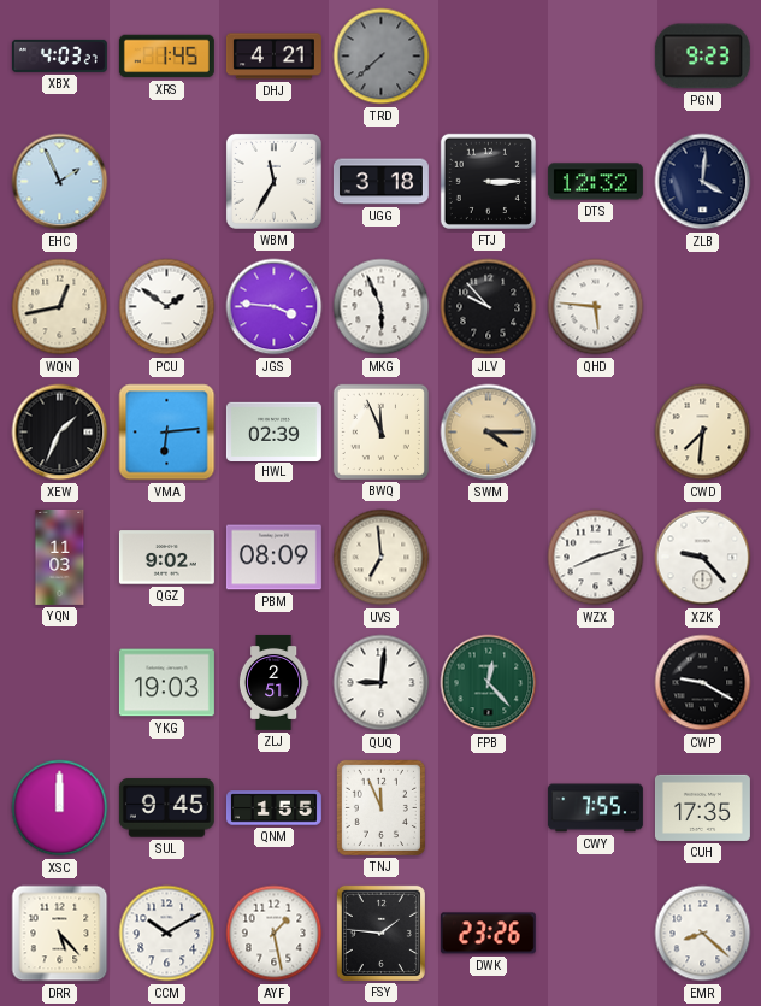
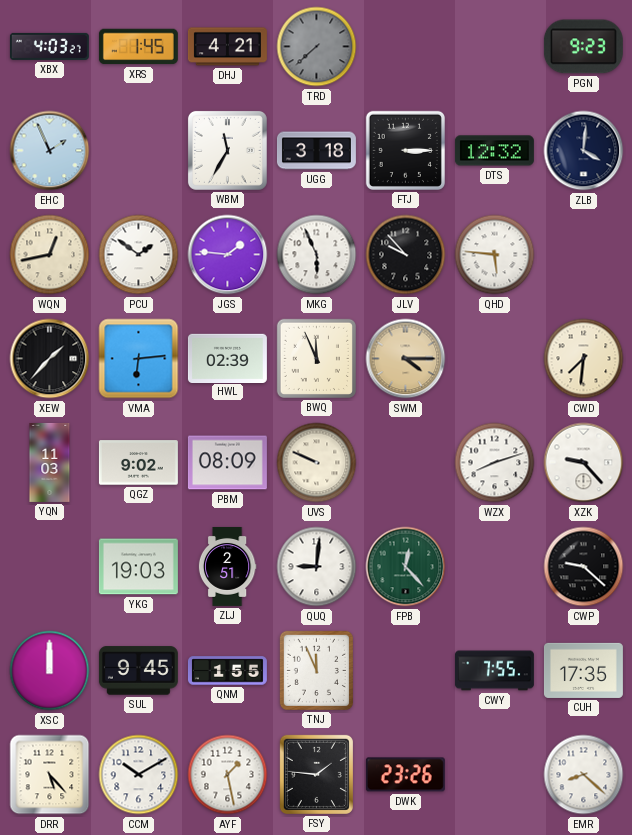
JGS: 3:46 -> 1:46 (228, 255)
XEW: 1:34 -> 1:37 (50, 359)
UVS: 6:59 -> 9:49 (317, 463)
CWP: 9:20 -> 9:22 (584, 567)
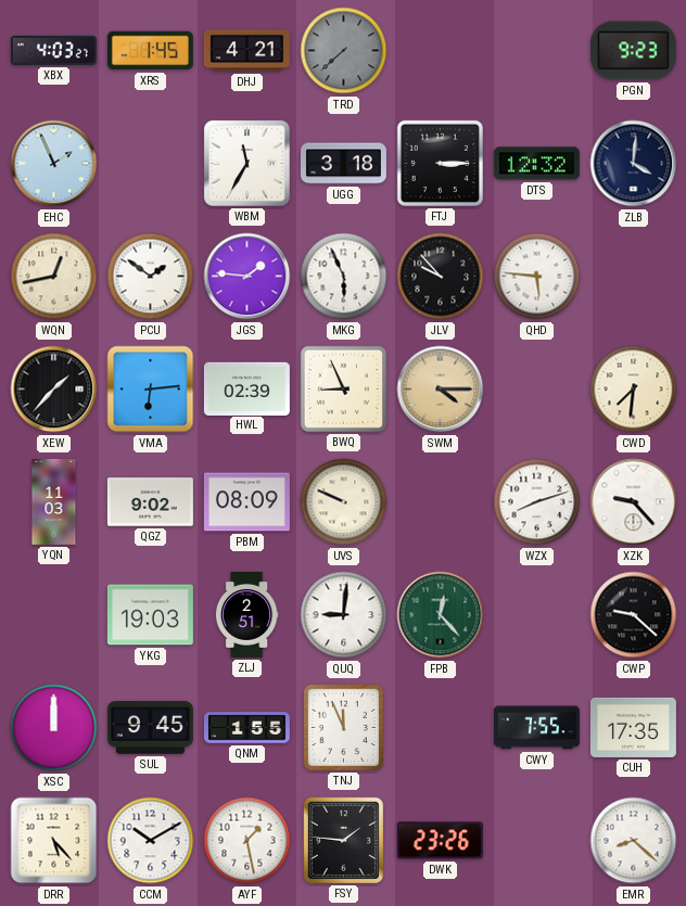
BWQ: 11:56 -> 8:56 (343, 388)
